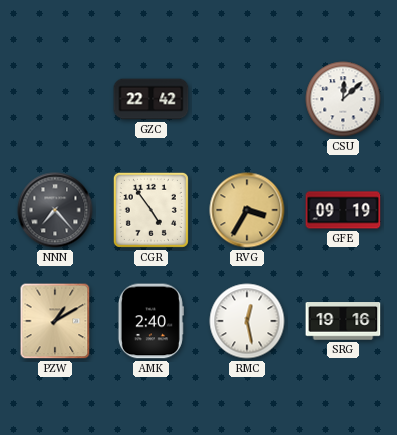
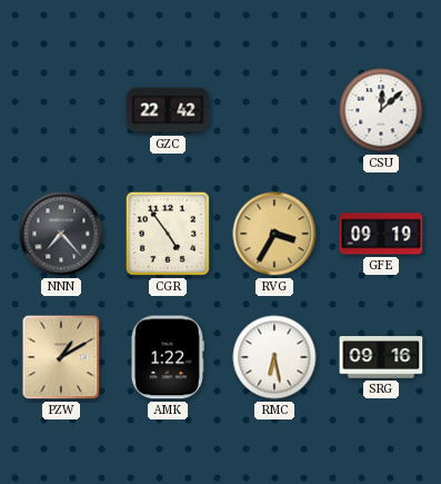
AMK: 2:40 -> 1:22 (168, 357)
RMC: 12:28 -> 6:28 (274, 357)
SRG: 19:16 -> 09:16 (381, 357)
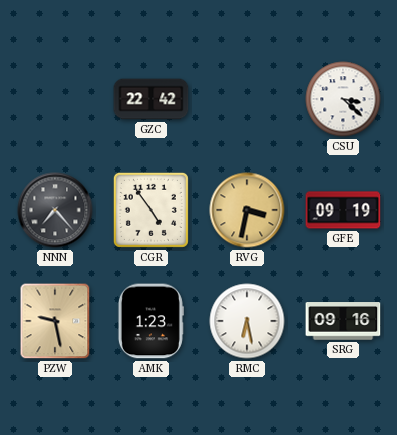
CSU: 12:08 -> 3:22 (343, 99)
RVG: 3:35 -> 3:32 (247, 210)
PZW: 1:10 -> 9:28 (55, 321)
AMK: 1:22 -> 1:23 (151, 321)
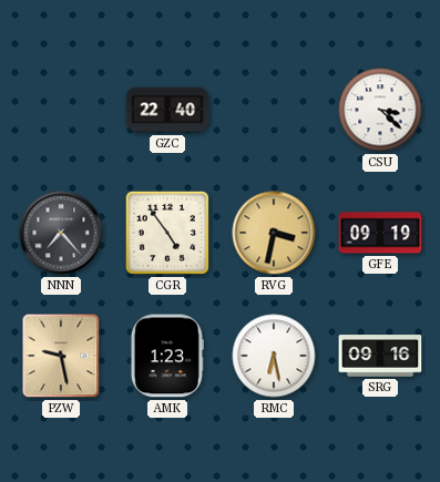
GZC: 22:42 -> 22:40 (167, 110)
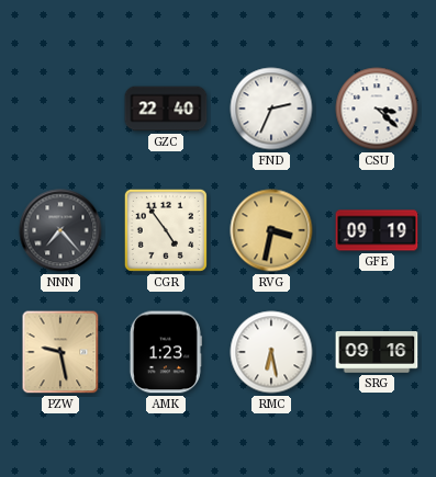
FND: none -> 2:34 (271, 109)
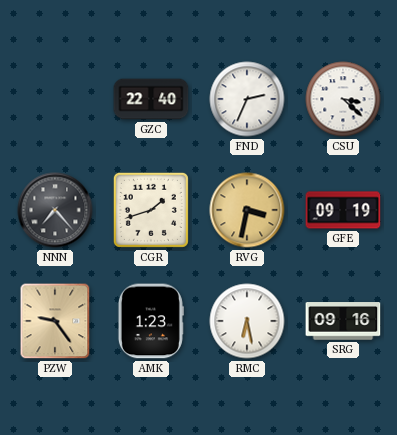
CGR: 4:54 -> 1:42 (151, 210)
PZW: 9:28 -> 9:24 (55, 321)
